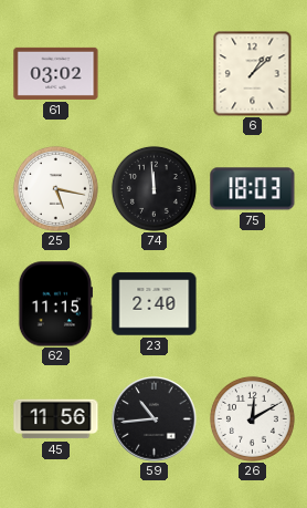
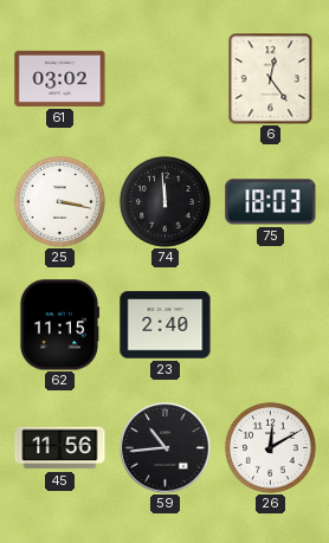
6: 1:08 -> 12:24 (271, 78)
25: 5:17 -> 3:17 (59, 201)
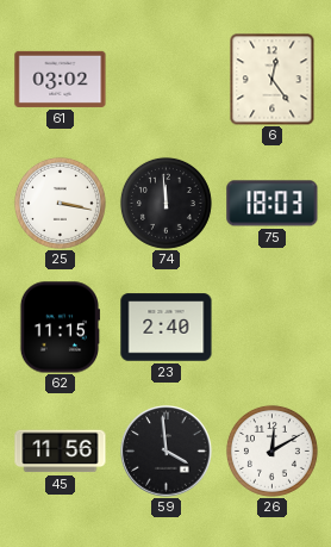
59: 10:44 -> 3:59 (167, 452)
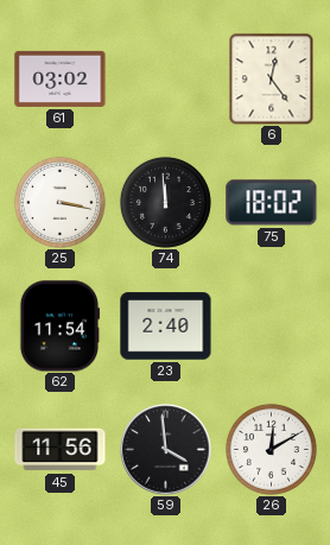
75: 18:03 -> 18:02 (272, 203)
62: 11:15 -> 11:54 (58, 327)
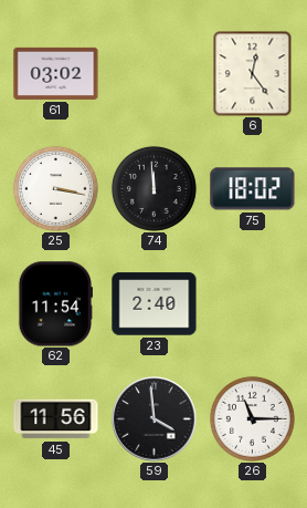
26: 12:10 -> 11:15 (252, 418)
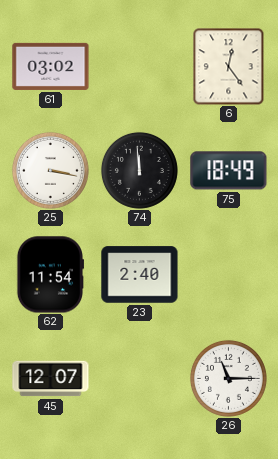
75: 18:02 -> 18:49 (229, 171)
45: 11:56 -> 12:07 (51, 379)
59: 3:59 -> none (155, 419)
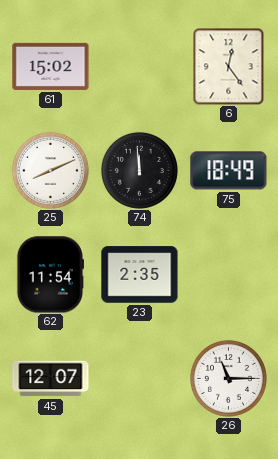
61: 03:02 -> 15:02 (51, 66)
25: 3:17 -> 8:11 (50, 170)
23: 2:40 -> 2:35 (140, 275)
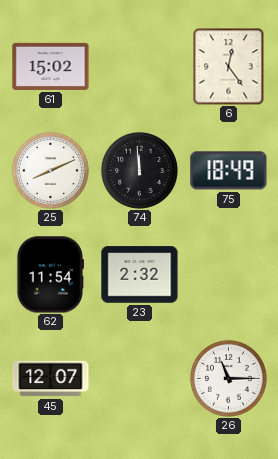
23: 2:35 -> 2:32 (140, 275)
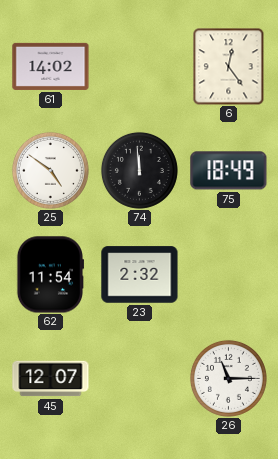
61: 15:02 -> 14:02 (51, 66)
25: 8:11 -> 4:51 (50, 170)
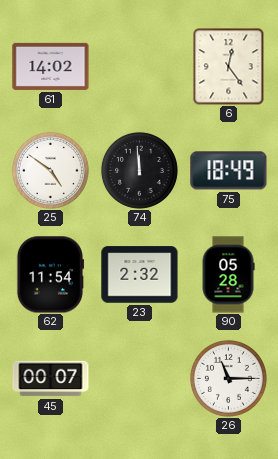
90: none -> 05:28 (228, 275)
45: 12:07 -> 00:07 (51, 379)
